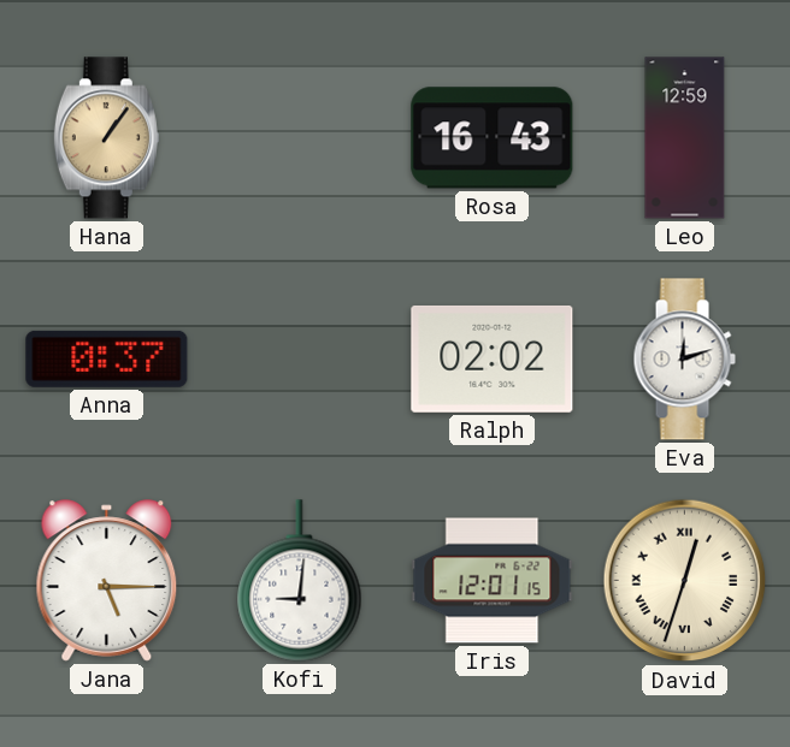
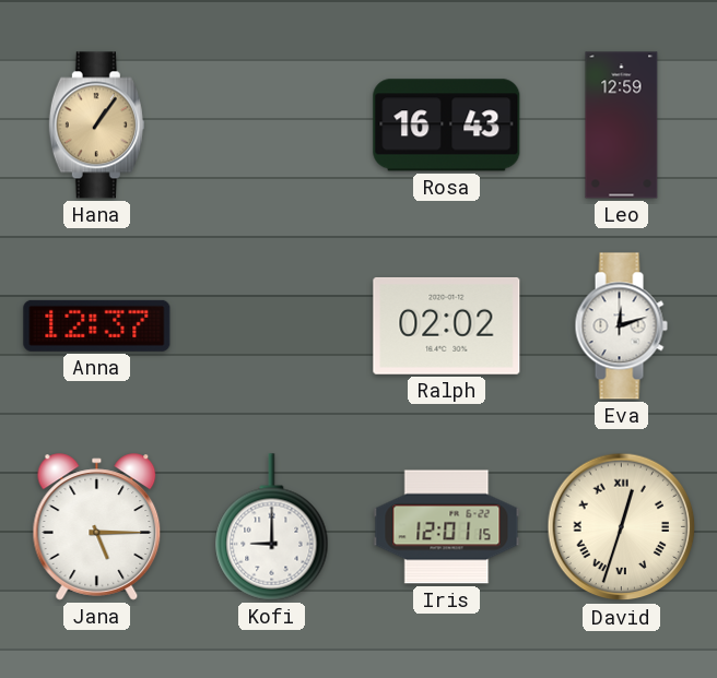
Anna: 0:37 -> 12:37 (97, 325)
Kofi: 9:01 -> 9:00 (272, 527)
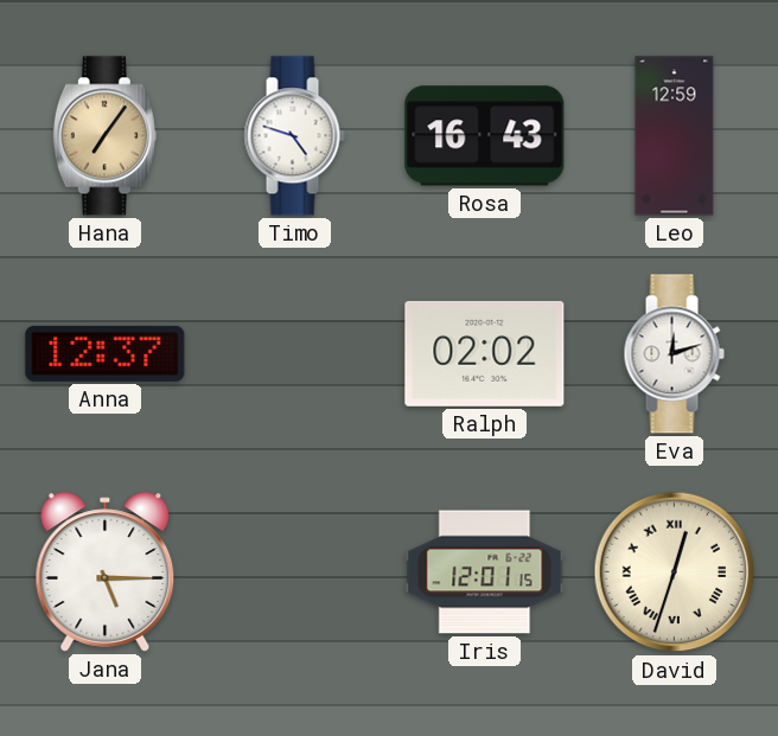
Hana: 1:06 -> 7:06 (104, 136)
Timo: none -> 4:48 (294, 136)
Kofi: 9:00 -> none (272, 527)
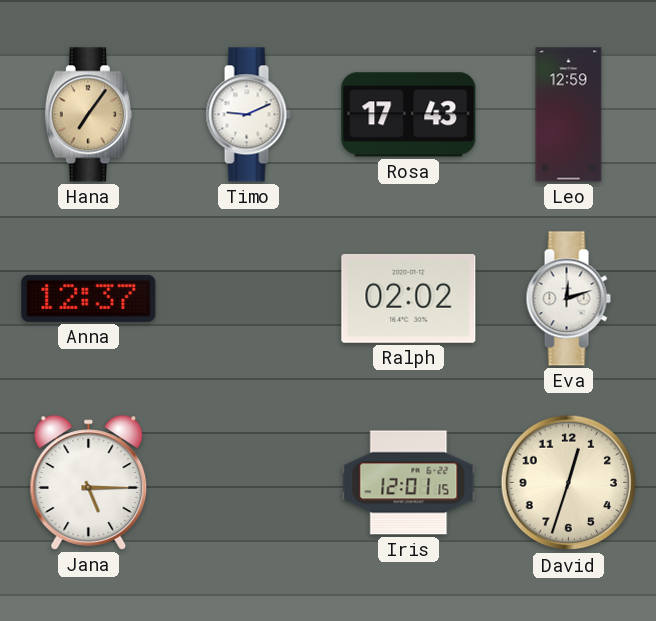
Timo: 4:48 -> 9:11 (248, 115)
Rosa: 16:43 -> 17:43 (409, 115)
David numerals: Roman -> Arabic (569, 483)
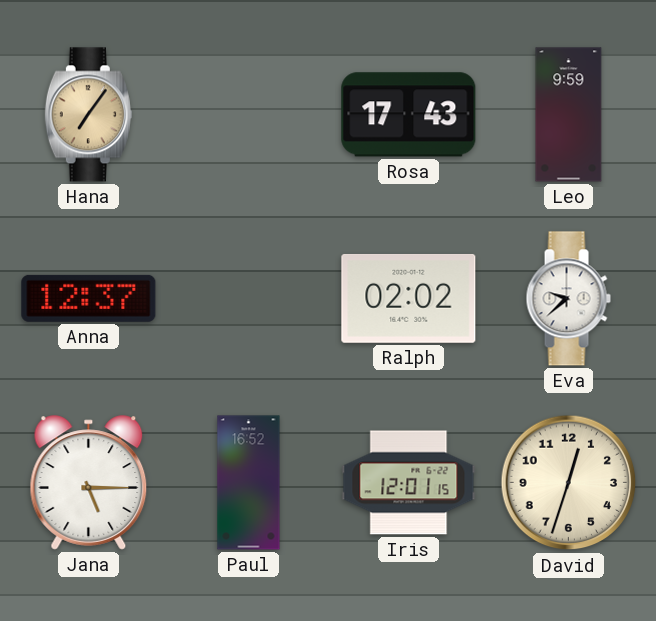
Timo: 9:11 -> none (248, 115)
Leo: 12:59 -> 9:59 (569, 115)
Eva: 12:12 -> 9:38 (568, 299)
Paul: none -> 16:52 (249, 483)
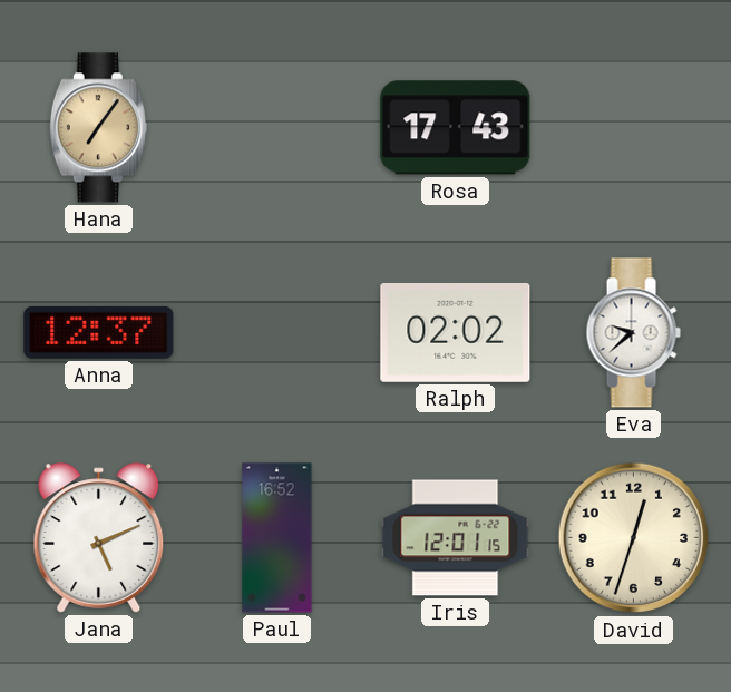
Leo: 9:59 -> none (569, 115)
Jana: 5:15 -> 5:11 (99, 538)
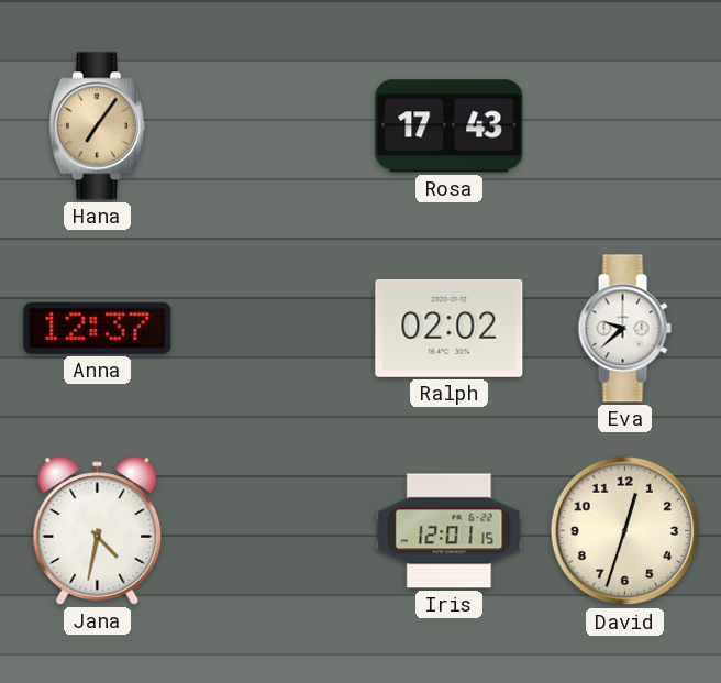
Jana: 5:11 -> 4:32 (98, 531)
Paul: 16:52 -> none (277, 538)
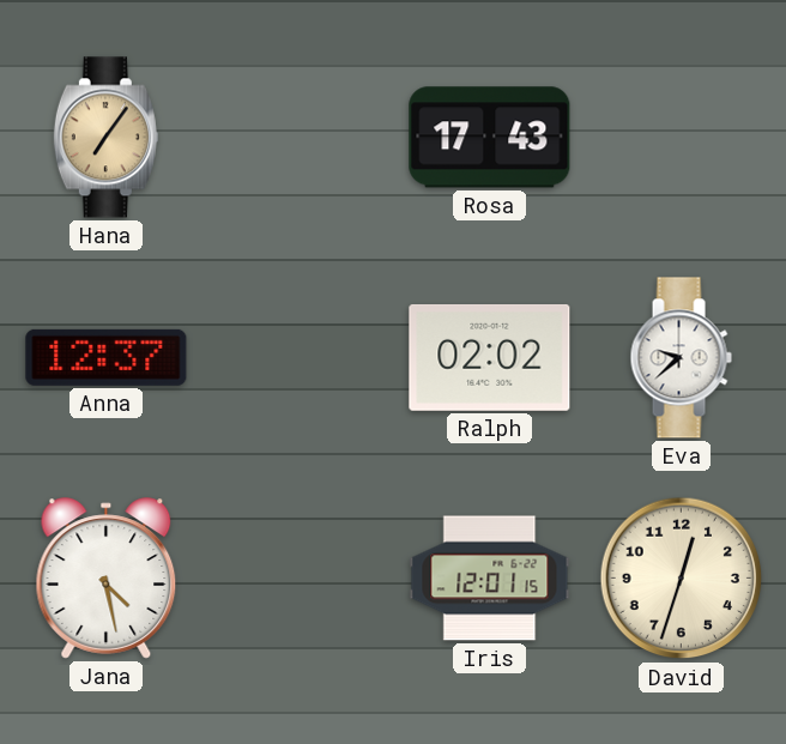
Jana: 4:32 -> 4:28 (107, 579)
